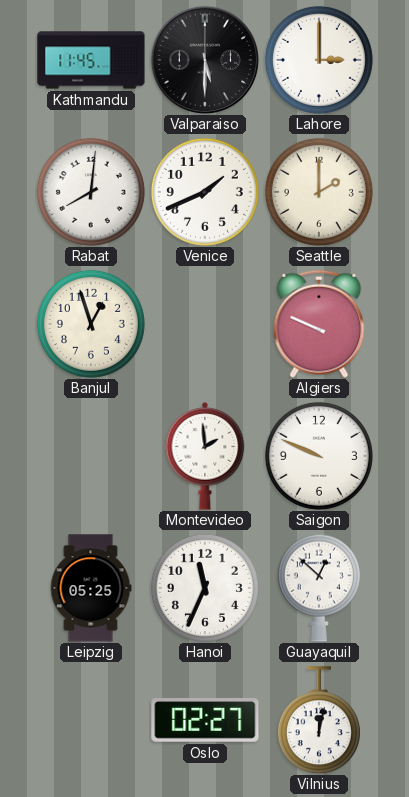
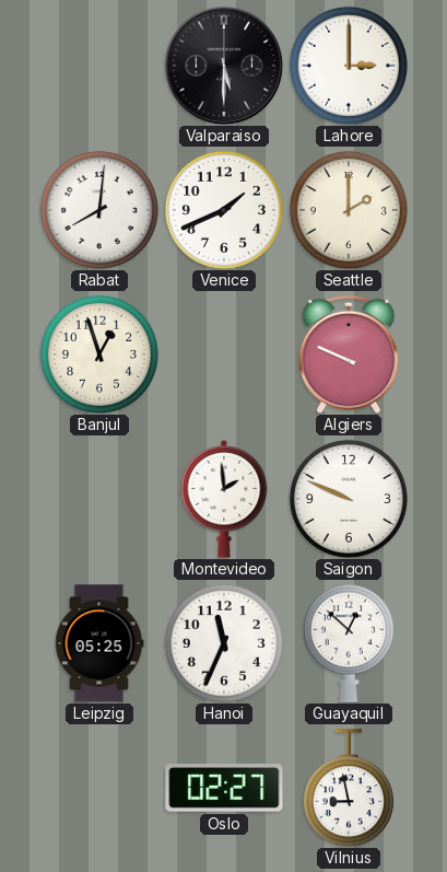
Kathmandu: 11:45 -> none (91, 60)
Vilnius: 12:02 -> 8:58 (349, 788)
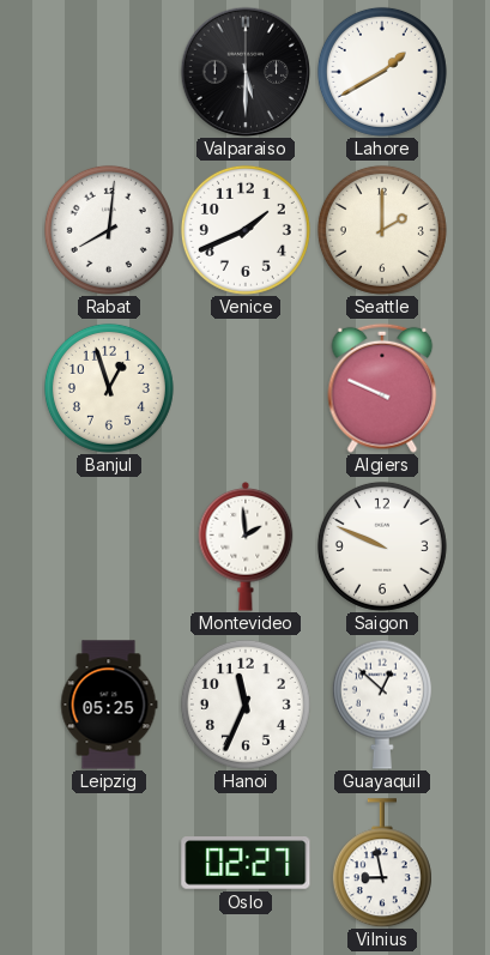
Lahore: 3:00 -> 1:40 (382, 72)
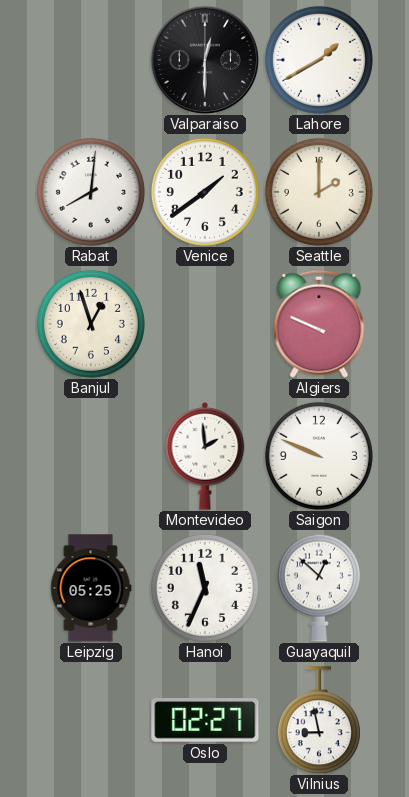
Valparaiso: 5:30 -> 12:30 (205, 60)
Venice: 1:41 -> 1:39 (205, 192)
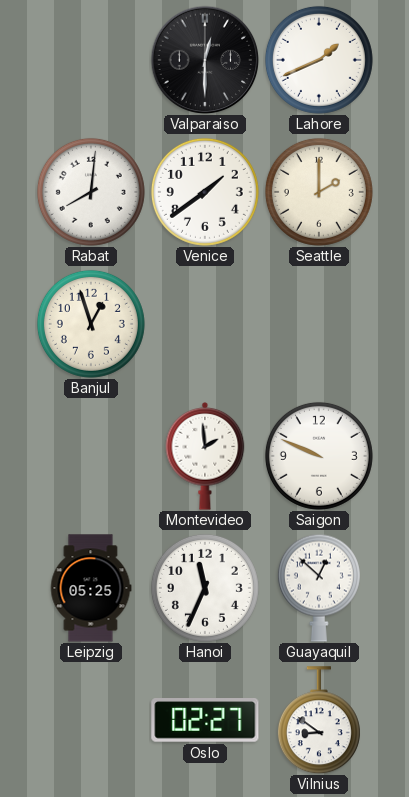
Lahore: 1:40 -> 1:41 (319, 60)
Algiers: 9:49 -> none (319, 324)
Vilnius: 8:58 -> 8:51 (319, 720)
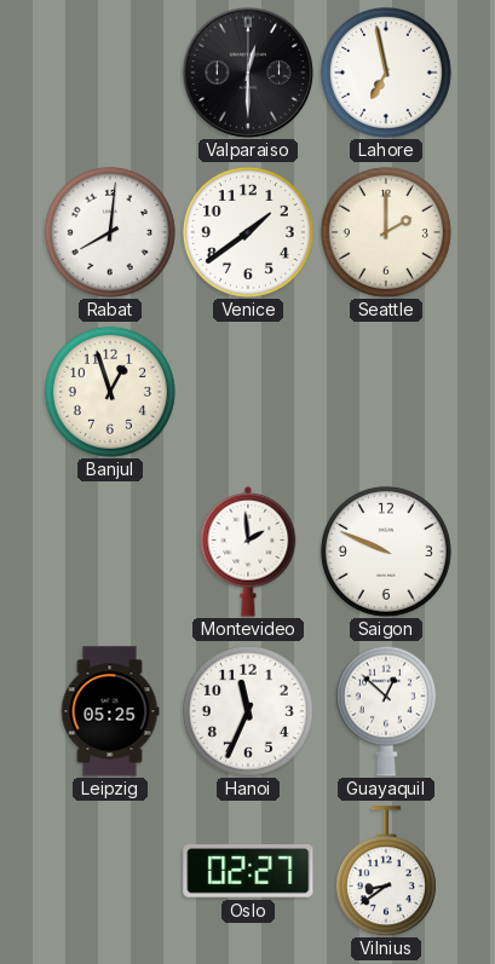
Lahore: 1:41 -> 6:58 (386, 73)
Vilnius: 8:51 -> 8:39 (386, 871)
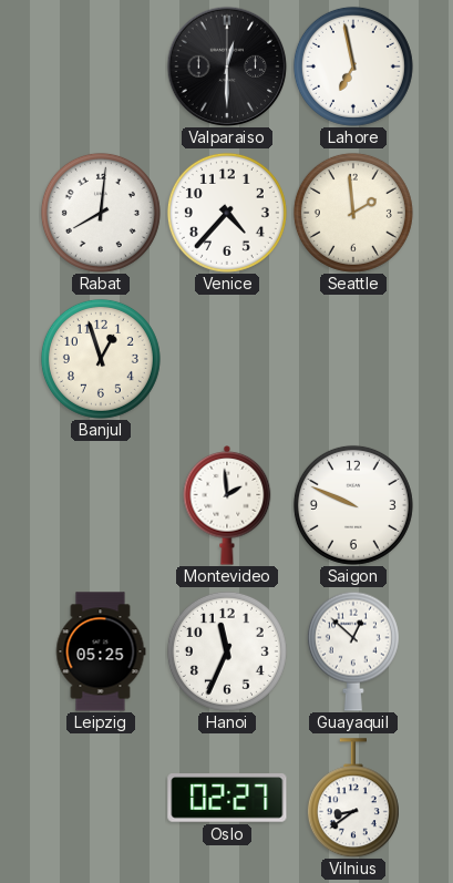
Venice: 1:39 -> 4:37 (227, 213)
Seattle: 2:00 -> 1:59 (353, 213)
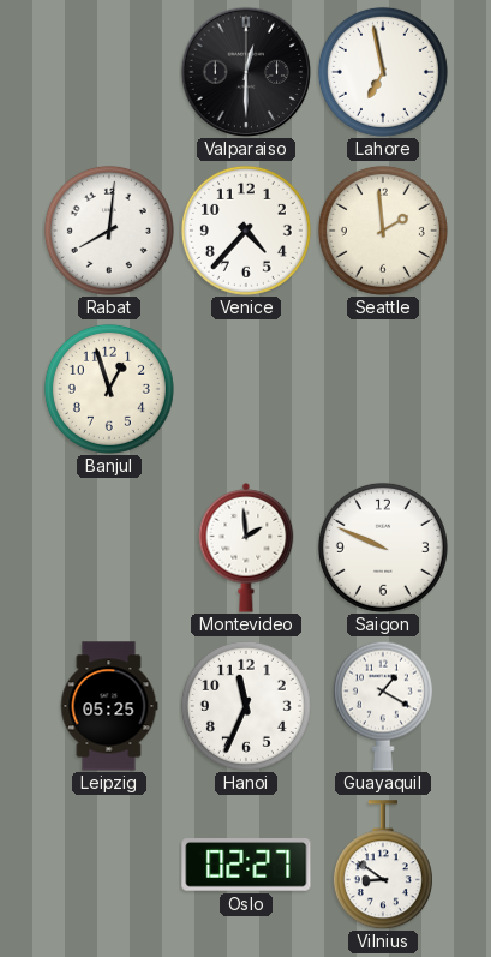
Guayaquil: 12:52 -> 1:20 (383, 706)
Vilnius: 8:39 -> 8:51 (383, 865)
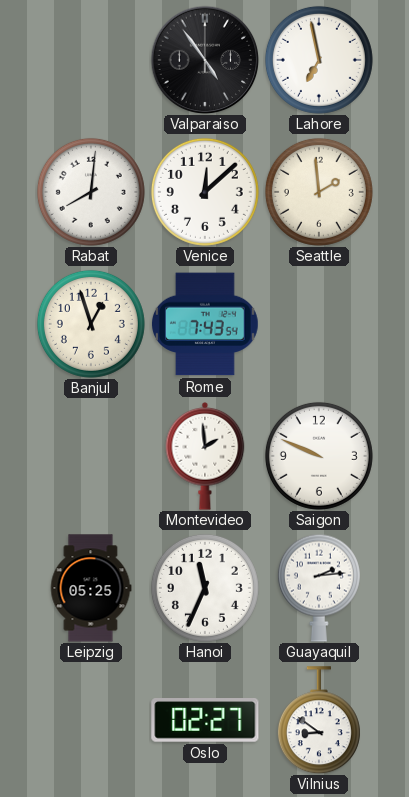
Valparaiso: 12:30 -> 4:54 (205, 60)
Venice: 4:37 -> 12:08 (205, 192)
Rome: none -> 7:43 (206, 324)
Guayaquil: 1:20 -> 2:14 (319, 588)
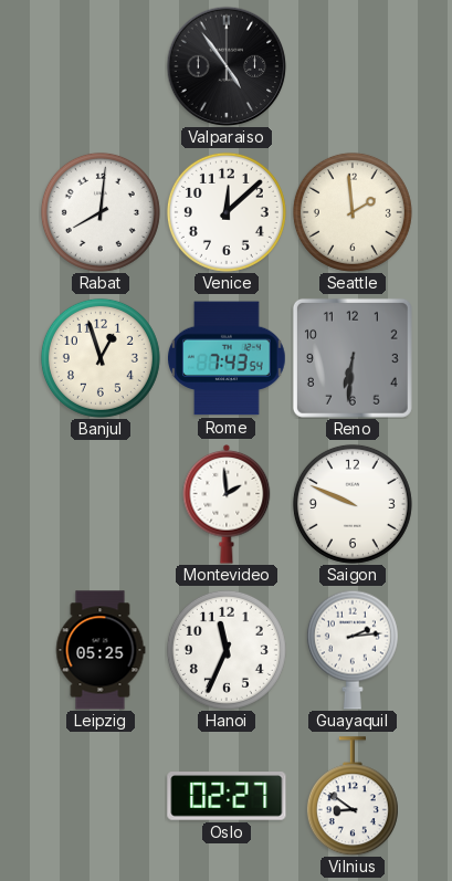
Lahore: 6:58 -> none (319, 60)
Reno: none -> 6:31 (353, 358)
